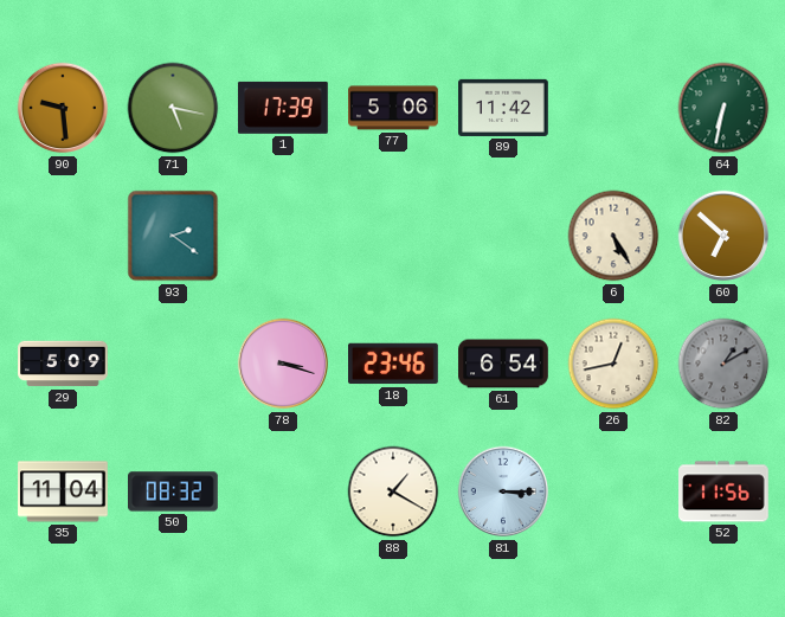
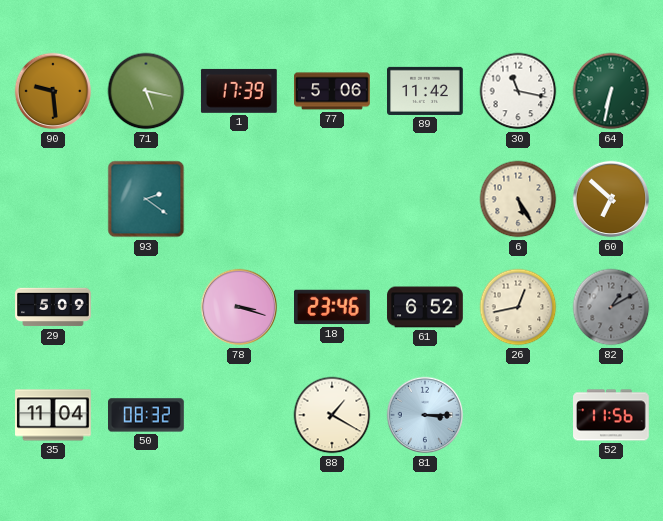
30: none -> 11:17 (518, 91)
61: 6:54 -> 6:52 (425, 307)
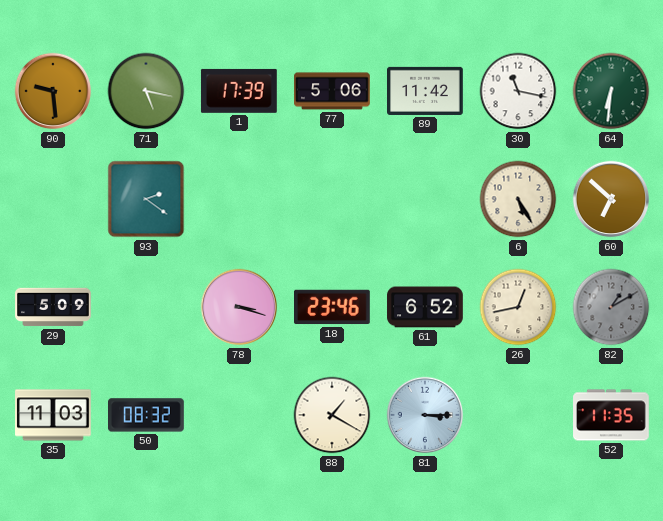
64: 6:32 -> 6:31 (611, 91)
35: 11:04 -> 11:03 (53, 415)
52: 11:56 -> 11:35 (611, 415)
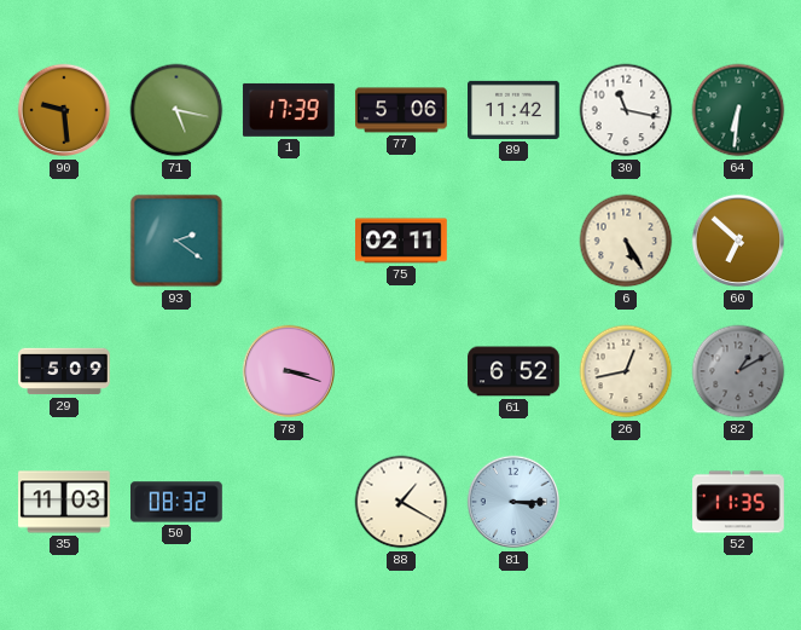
75: none -> 02:11 (402, 241)
18: 23:46 -> none (333, 307)
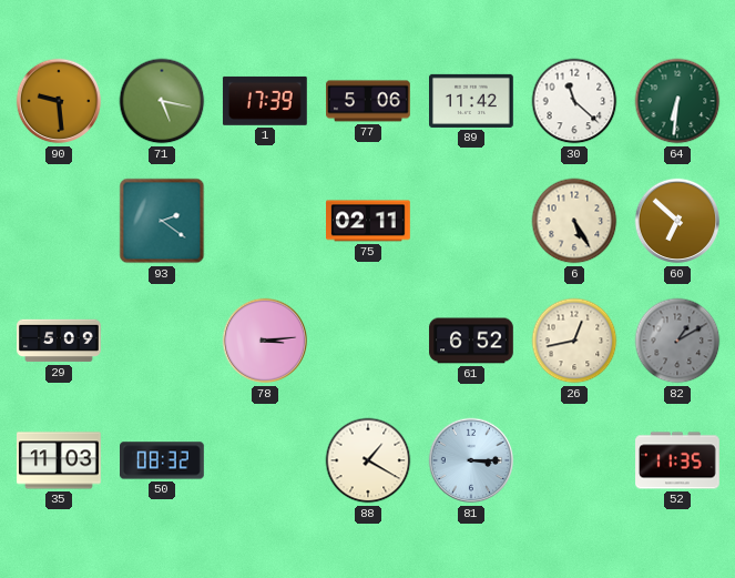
30: 11:17 -> 11:22 (574, 101)
78: 3:18 -> 3:14 (265, 341)
